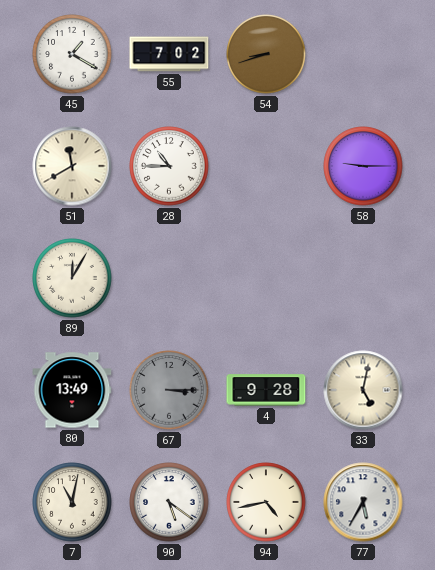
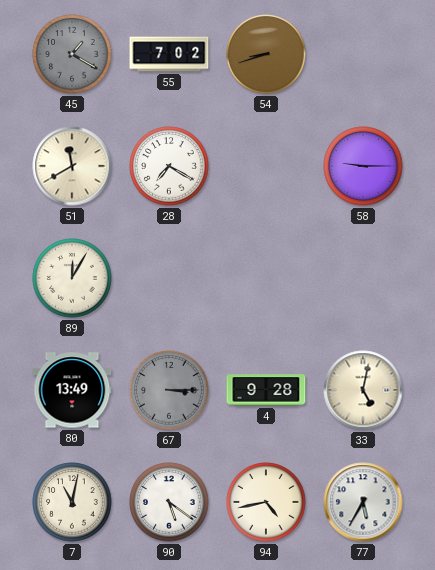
45 dial: white -> grey (72, 54)
28: 10:45 -> 7:20 (169, 166)
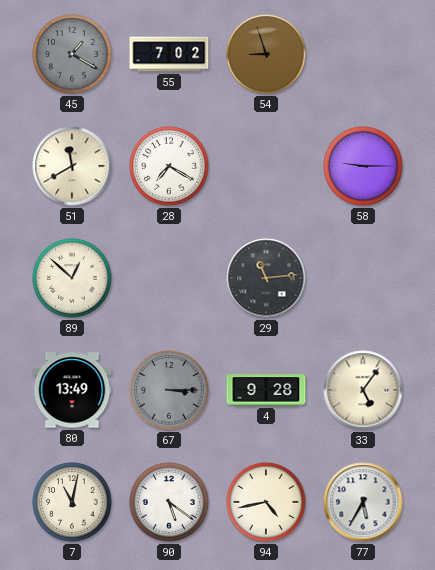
54: 8:42 -> 8:57 (266, 54)
89: 12:05 -> 12:52 (72, 278)
29: none -> 11:14 (266, 278)
33: 5:02 -> 5:06 (363, 390)
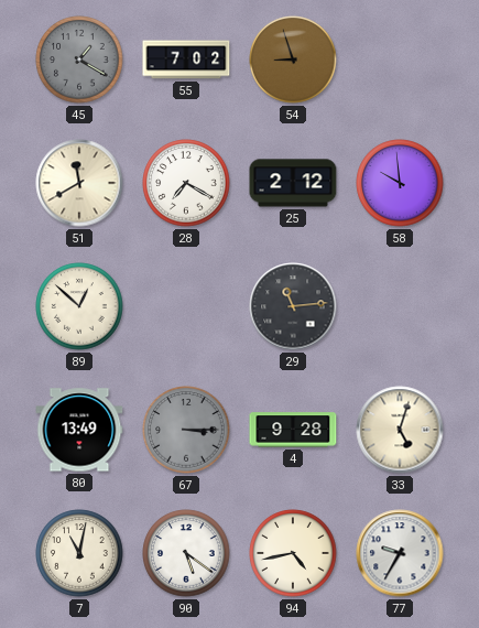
25: none -> 2:12 (293, 183)
58: 9:15 -> 9:59 (400, 183)
33: 5:06 -> 5:03 (400, 430)
77: 5:35 -> 9:35 (400, 553)
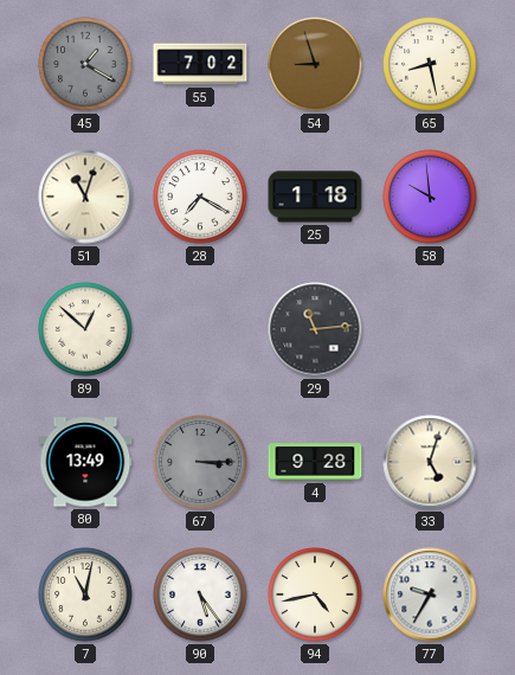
65: none -> 8:28 (430, 64)
51: 11:40 -> 11:03 (85, 197)
25: 2:12 -> 1:18 (315, 197)
90: 5:21 -> 5:24 (200, 594)
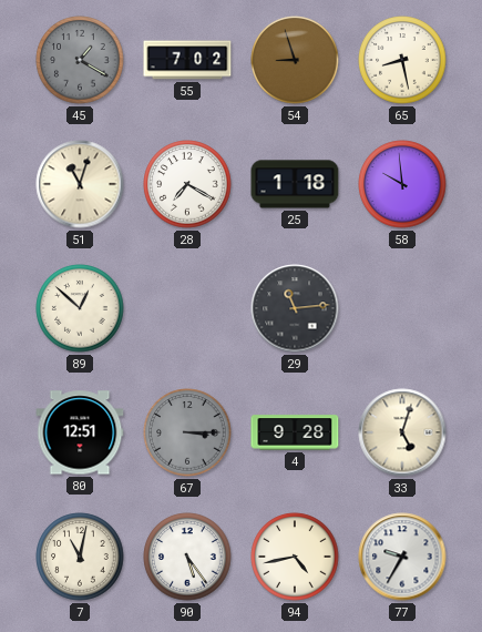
80: 13:49 -> 12:51 (80, 432)
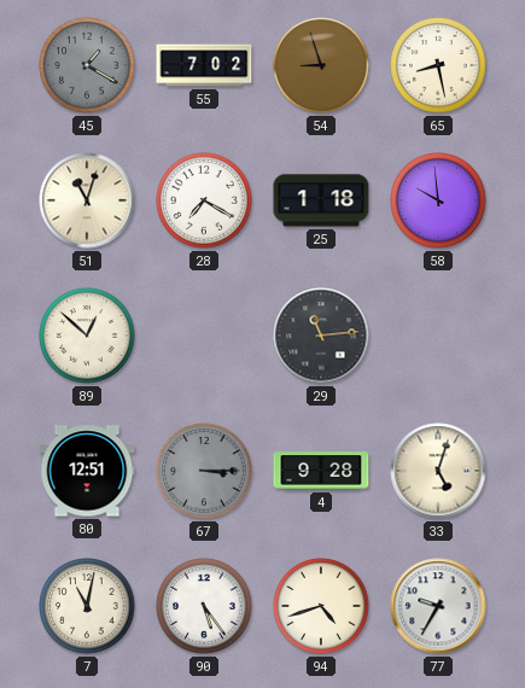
94: 4:43 -> 4:42 (321, 606)
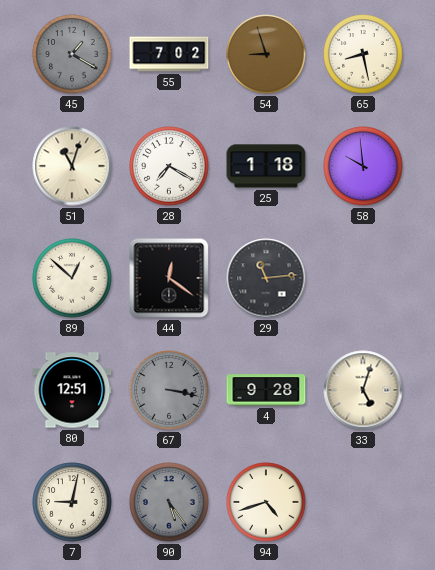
44: none -> 12:21 (169, 278)
67: 3:15 -> 3:17 (169, 390)
7: 11:02 -> 9:02 (72, 502)
90 dial: white -> grey (169, 502)
77: 9:35 -> none (438, 606)
